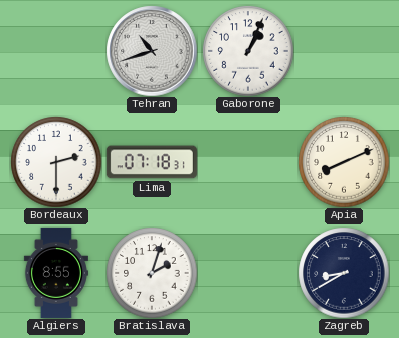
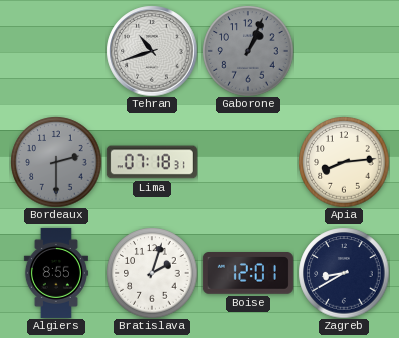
Gaborone dial: white -> grey (248, 51)
Bordeaux dial: white -> grey (56, 162)
Apia: 8:11 -> 8:14 (344, 162)
Boise: none -> 12:01 (248, 273)
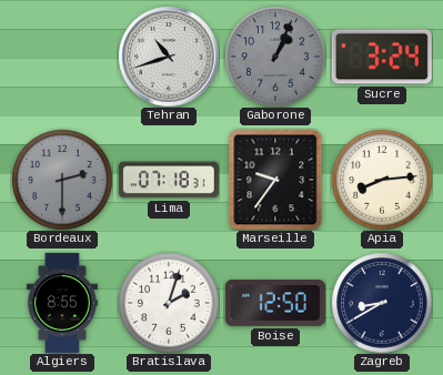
Sucre: none -> 3:24 (382, 57)
Marseille: none -> 9:36 (275, 180)
Boise: 12:01 -> 12:50 (275, 303)
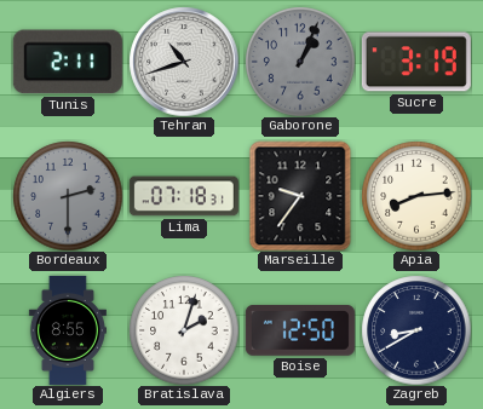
Tunis: none -> 2:11 (68, 62)
Sucre: 3:24 -> 3:19 (416, 62)
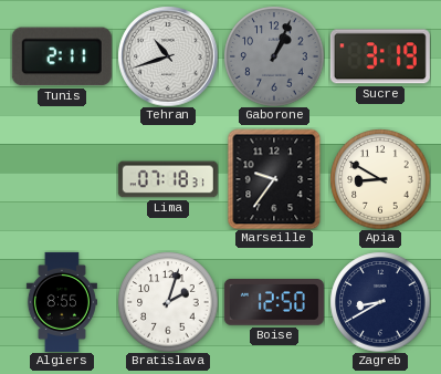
Bordeaux: 2:30 -> none (68, 196)
Apia: 8:14 -> 8:50 (380, 179)
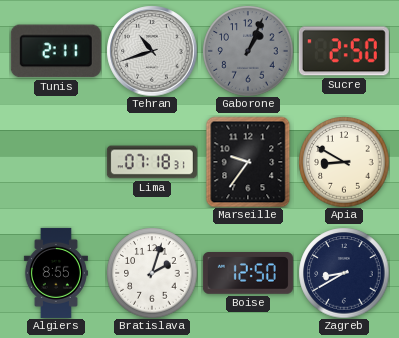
Sucre: 3:19 -> 2:50 (344, 51)
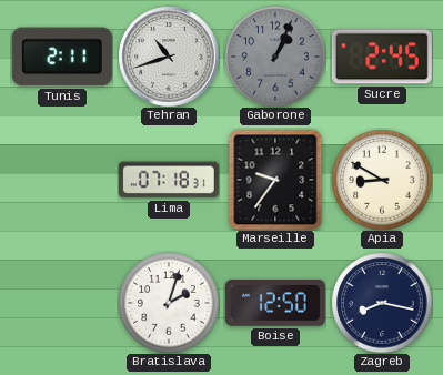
Sucre: 2:50 -> 2:45 (382, 57)
Algiers: 8:55 -> none (56, 273)
Zagreb: 8:40 -> 8:17 (382, 303)
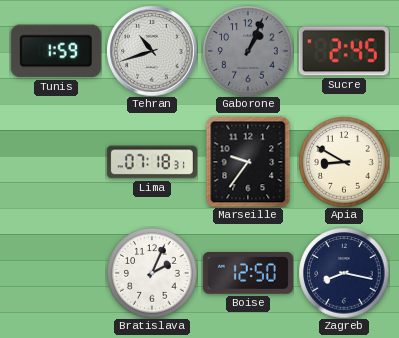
Tunis: 2:11 -> 1:59 (56, 51)
Bratislava: 2:03 -> 2:04 (152, 273)
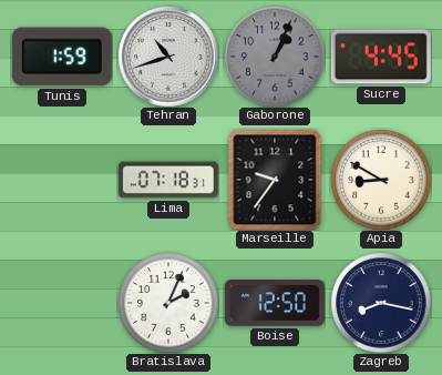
Sucre: 2:45 -> 4:45 (381, 57)
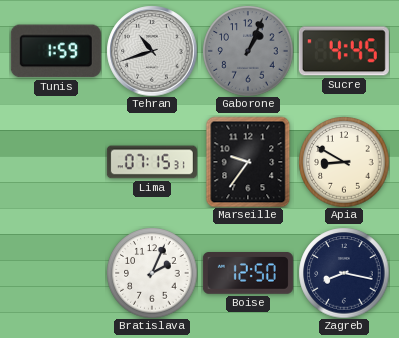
Lima: 07:18 -> 07:15 (152, 162)
